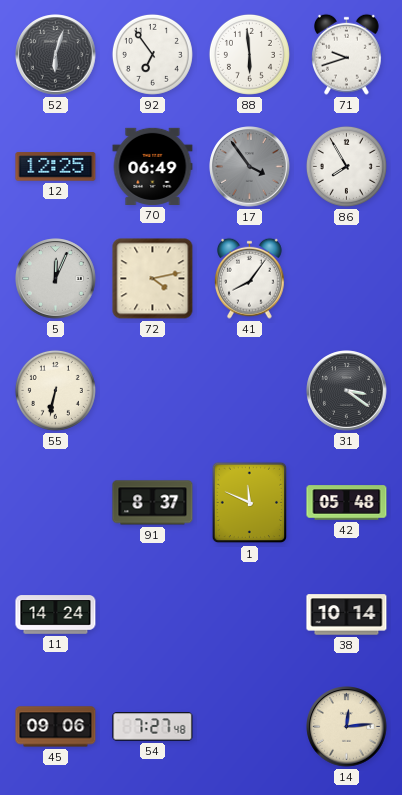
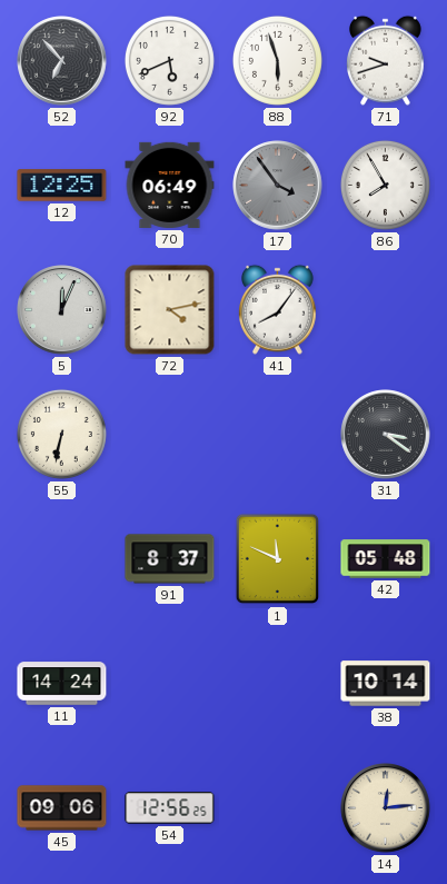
52: 6:03 -> 6:53 (62, 61)
92: 6:54 -> 5:41 (169, 60)
88: 5:59 -> 5:57 (277, 60)
54: 7:27 -> 12:56 (170, 808)
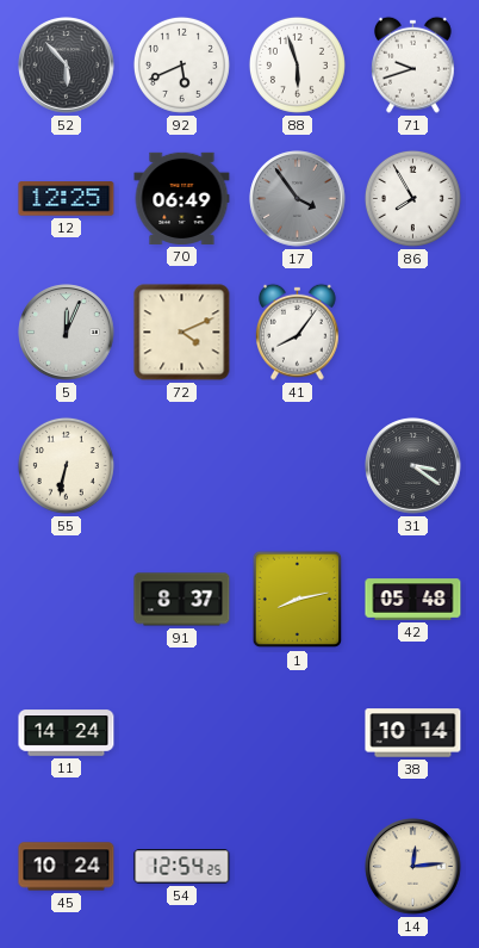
52: 6:53 -> 5:53 (67, 66)
72: 4:13 -> 4:11 (182, 333)
1: 11:49 -> 8:13 (298, 600)
45: 09:06 -> 10:24 (67, 867)
54: 12:56 -> 12:54 (182, 867)
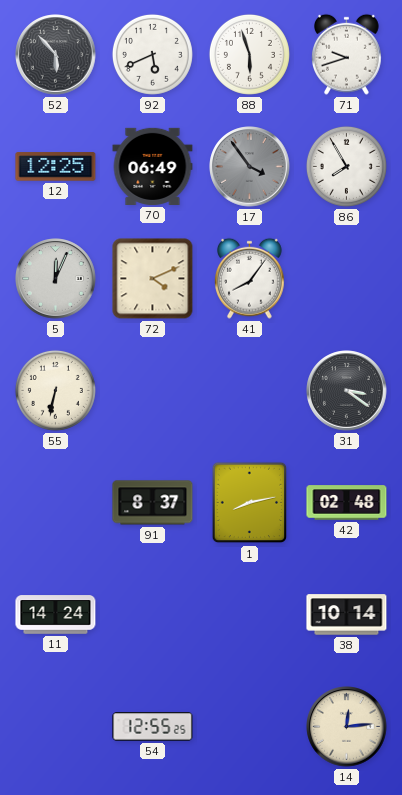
42: 05:48 -> 02:48 (347, 503)
45: 10:24 -> none (67, 867)
54: 12:54 -> 12:55 (153, 727)
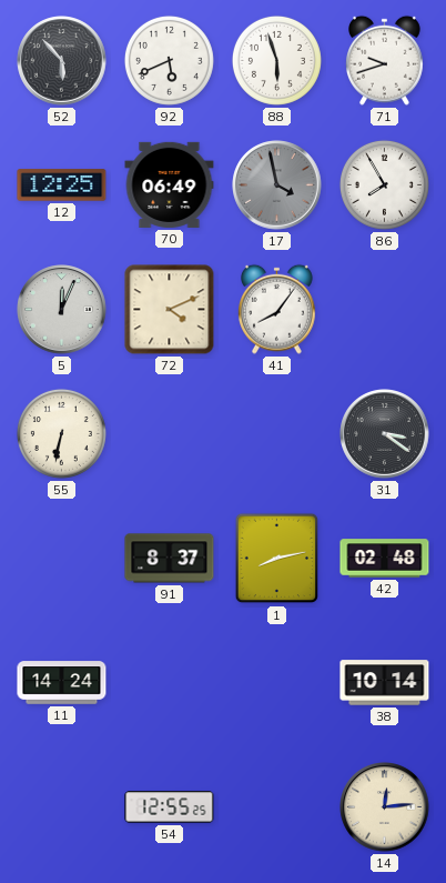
17: 3:54 -> 3:58 (277, 185)
